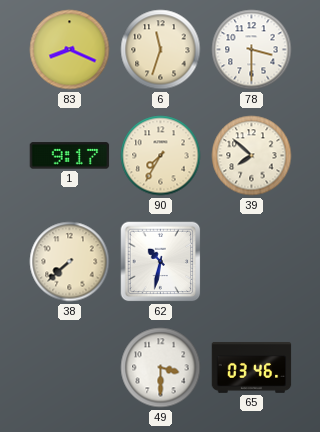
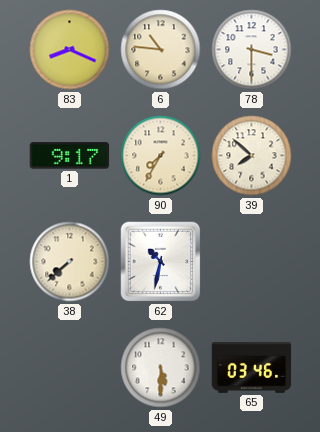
6: 11:33 -> 10:46 (161, 50)
49: 3:30 -> 5:30 (161, 368)
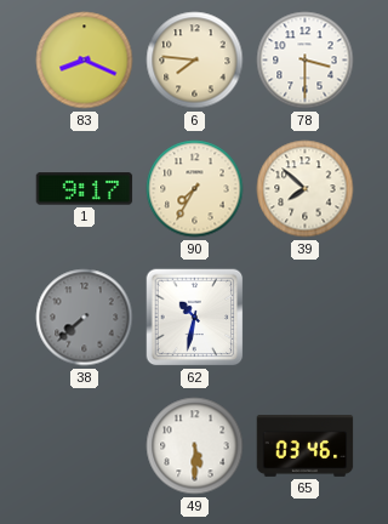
6: 10:46 -> 7:46 (195, 61)
38 dial: cream -> grey (85, 318)
